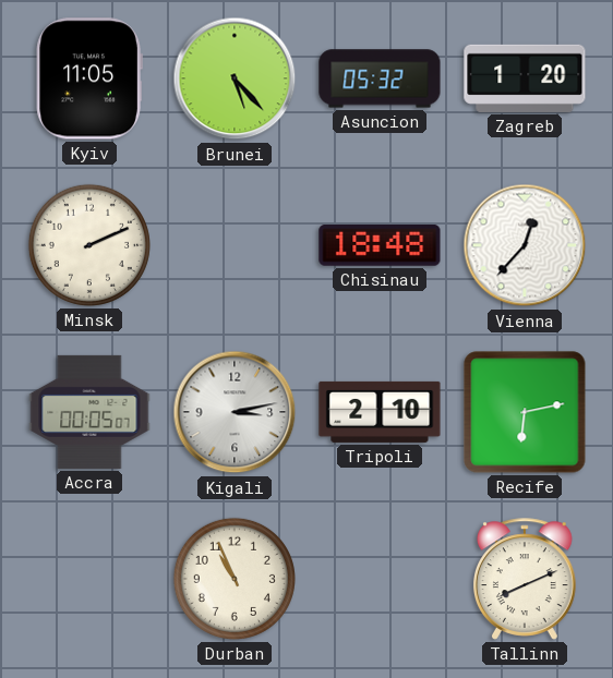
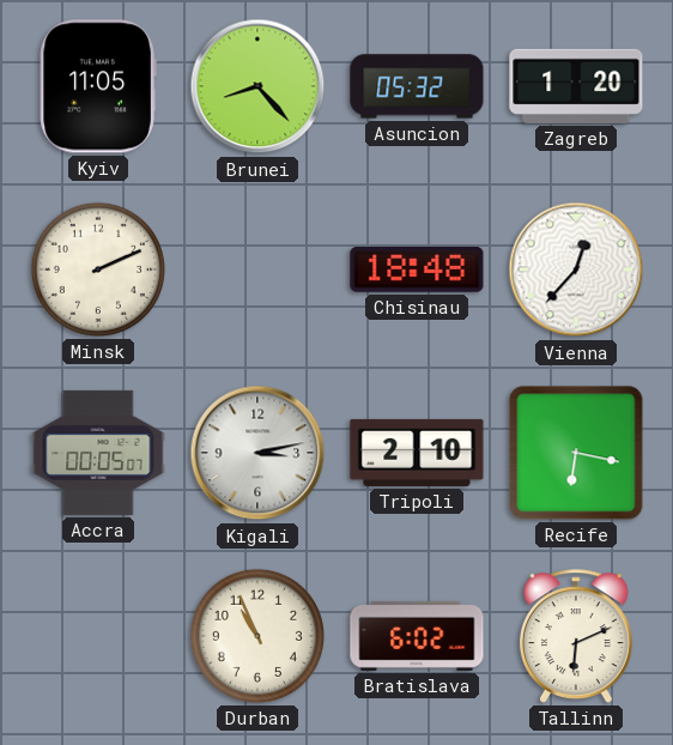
Brunei: 5:23 -> 8:23 (257, 86)
Recife: 6:13 -> 6:17 (576, 453)
Bratislava: none -> 6:02 (417, 636)
Tallinn: 8:11 -> 6:11 (577, 636)
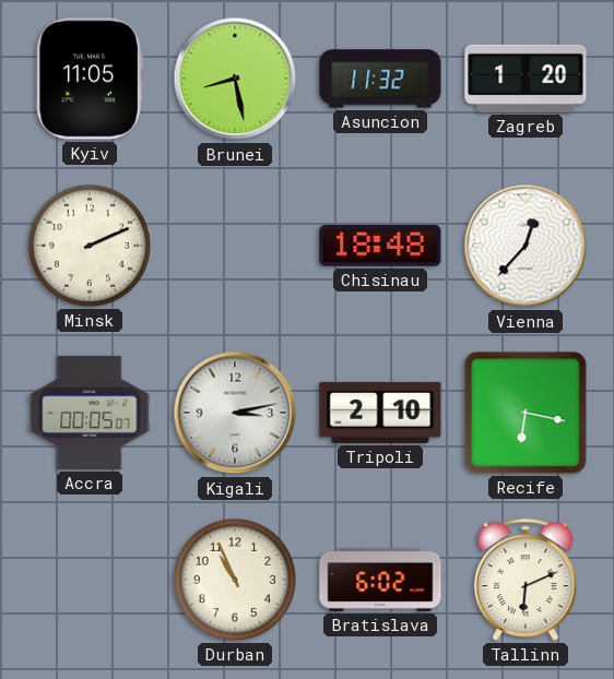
Brunei: 8:23 -> 8:28 (235, 79)
Asuncion: 05:32 -> 11:32 (380, 79)
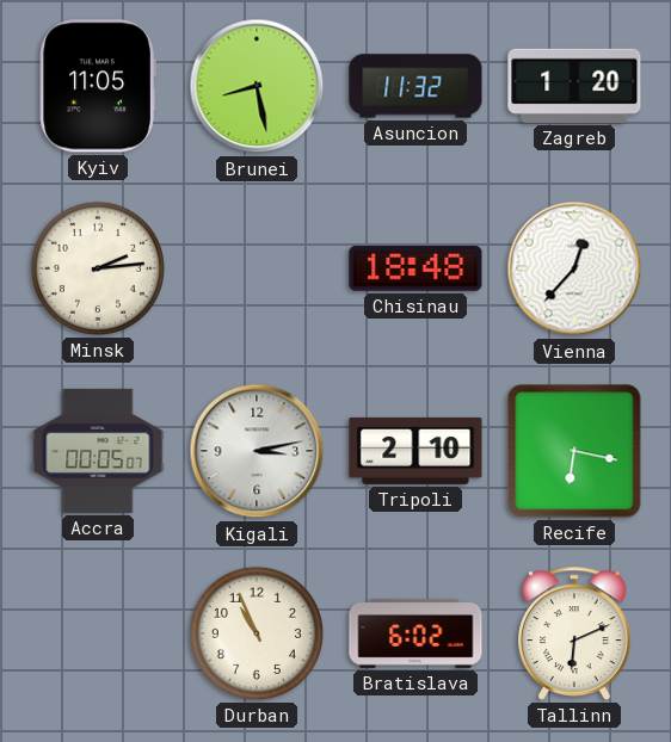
Minsk: 2:11 -> 2:14 (98, 268)
